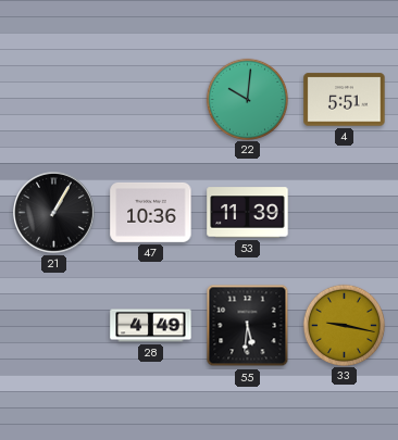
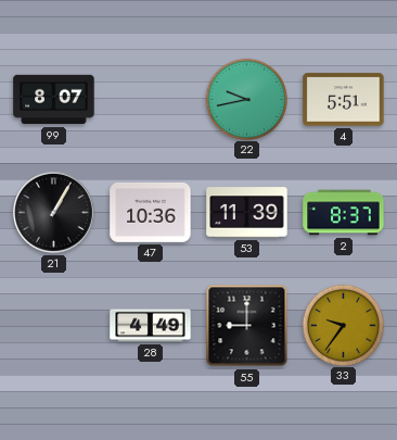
99: none -> 8:07 (54, 100)
22: 10:01 -> 9:43 (246, 99)
2: none -> 8:37 (344, 213)
55: 5:31 -> 9:00 (247, 326)
33: 9:17 -> 9:36 (343, 325)
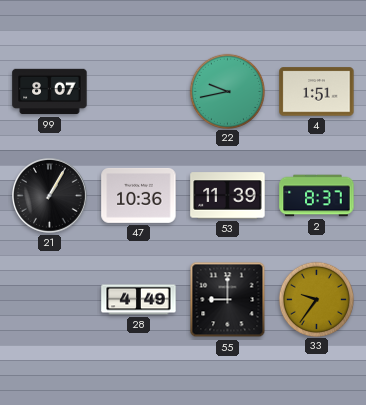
4: 5:51 -> 1:51 (317, 92)
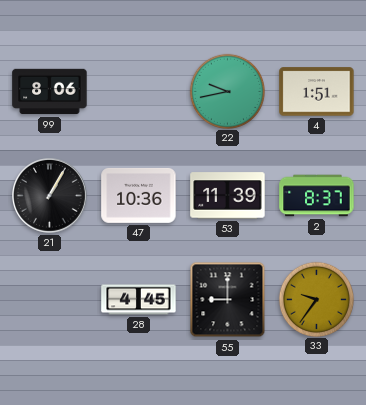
99: 8:07 -> 8:06 (50, 92)
28: 4:49 -> 4:45 (139, 300)
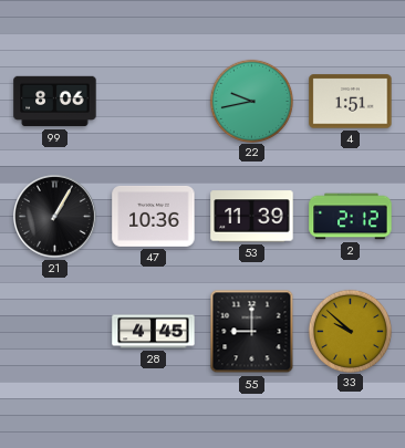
2: 8:37 -> 2:12 (351, 217)
33: 9:36 -> 9:52 (350, 331)
